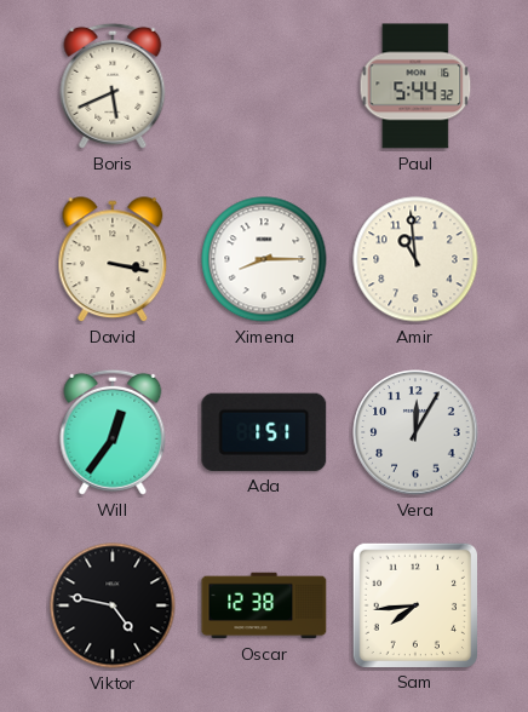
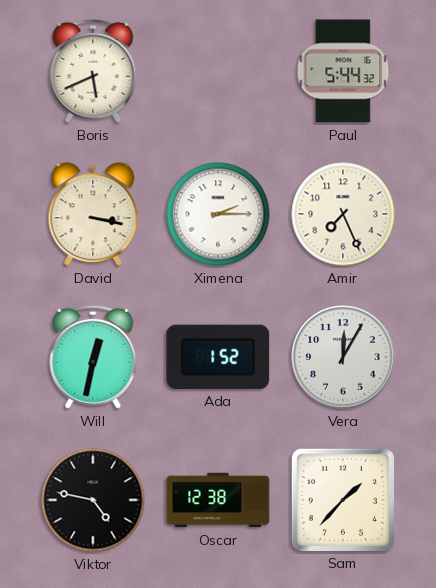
Ximena: 8:15 -> 2:15 (218, 214)
Amir: 10:59 -> 7:26 (343, 214)
Will: 12:36 -> 12:32 (93, 357)
Ada: 1:51 -> 1:52 (218, 357)
Sam: 7:44 -> 1:37 (342, 499)
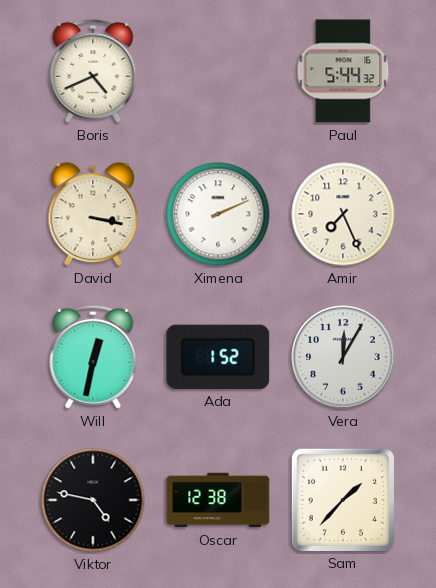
Boris: 5:41 -> 4:41 (93, 71)
Ximena: 2:15 -> 2:11 (218, 214)
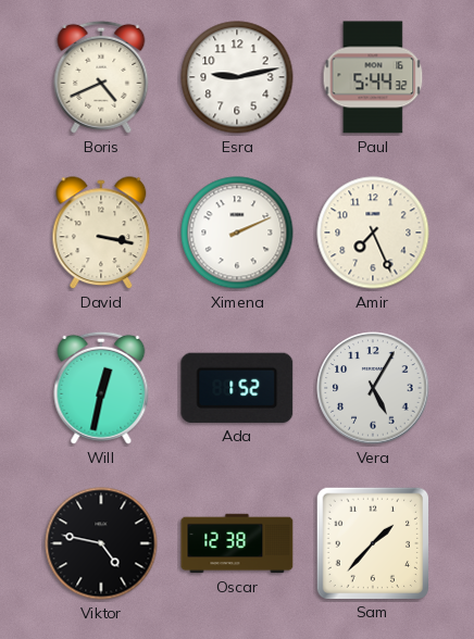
Esra: none -> 9:13 (237, 77)
Vera: 12:05 -> 5:05 (373, 388)
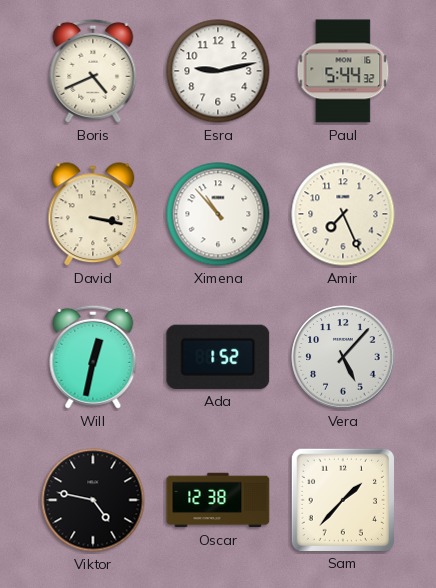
Ximena: 2:11 -> 10:53 (218, 214)
Vera: 5:05 -> 5:07 (343, 357)
